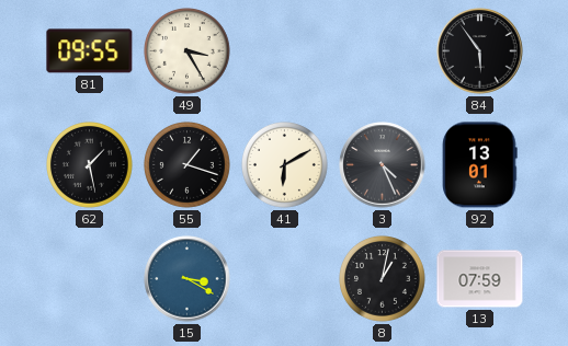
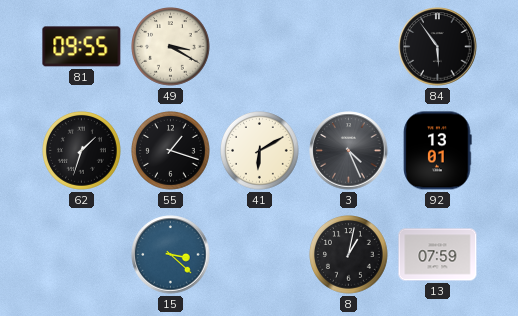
49: 3:25 -> 3:20 (171, 47)
62: 1:28 -> 1:33 (82, 151)
15: 3:20 -> 3:22 (171, 255)
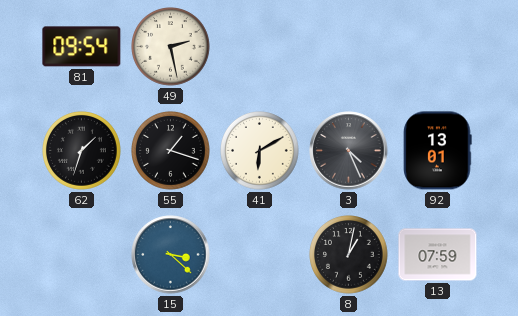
81: 09:55 -> 09:54 (82, 47)
49: 3:20 -> 2:28 (171, 47)
84: 5:54 -> none (438, 47)
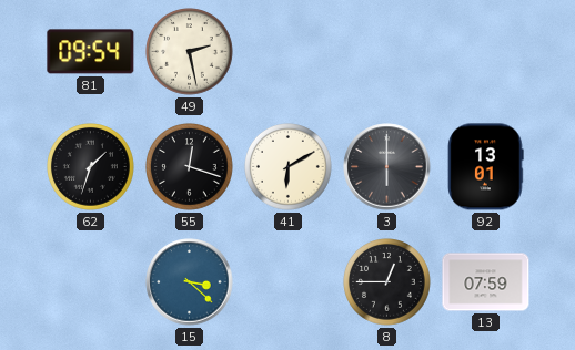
55: 1:18 -> 12:18 (190, 167)
3: 4:26 -> 6:00 (387, 167)
8: 1:02 -> 12:45 (387, 282)
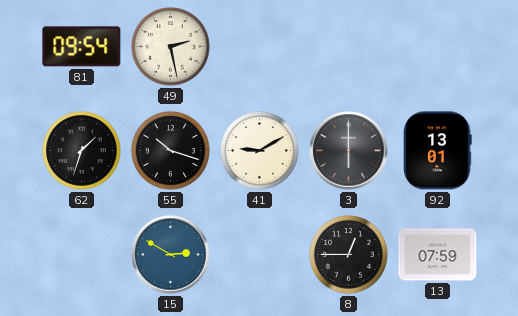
55: 12:18 -> 10:18 (171, 151)
41: 6:10 -> 9:10 (260, 151)
15: 3:22 -> 2:50 (171, 255)
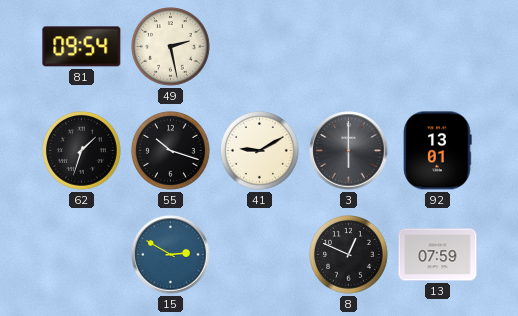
8: 12:45 -> 12:49 (349, 255)
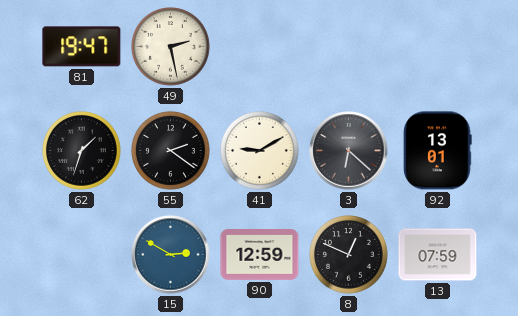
81: 09:54 -> 19:47 (82, 47)
55: 10:18 -> 2:21 (171, 151)
3: 6:00 -> 6:22 (349, 151)
90: none -> 12:59 (260, 255)
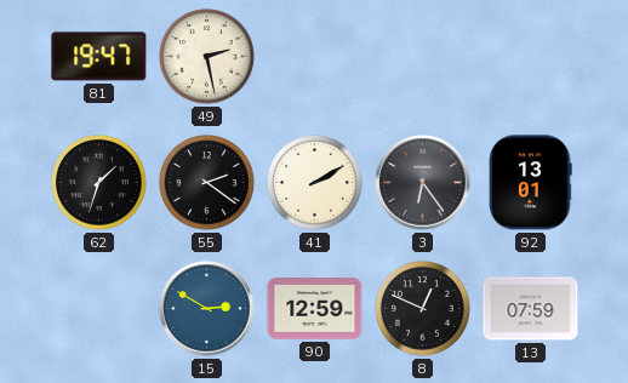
41: 9:10 -> 2:10 (315, 183)
3: 6:22 -> 6:24 (423, 183)
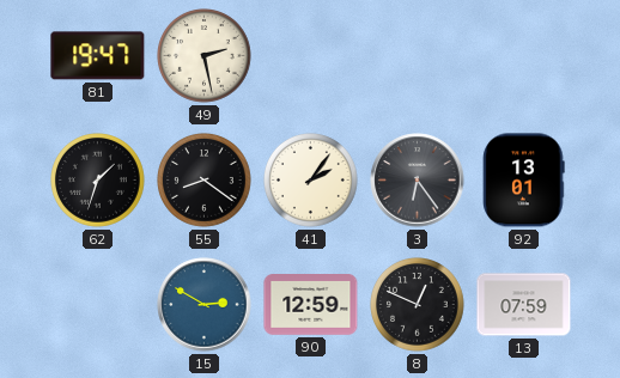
55: 2:21 -> 8:21 (205, 181)
41: 2:10 -> 2:06 (311, 181)
